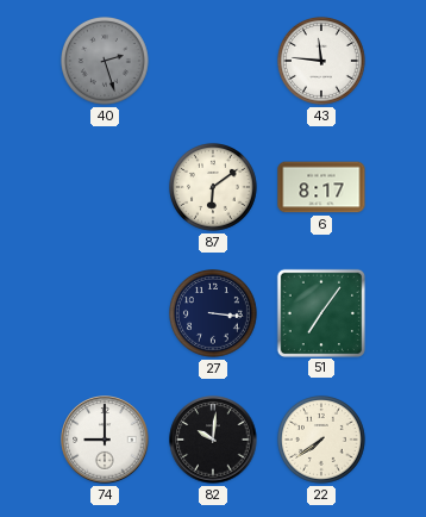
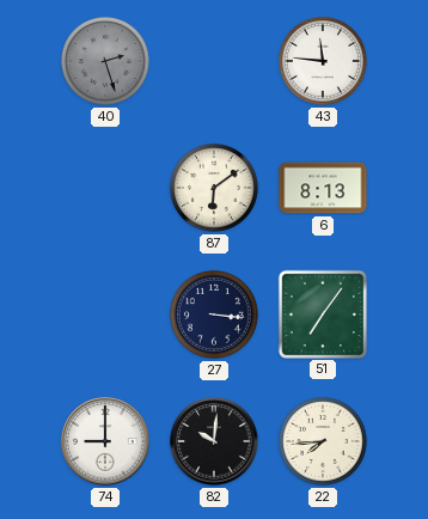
6: 8:17 -> 8:13 (323, 188)
22: 7:39 -> 7:44 (324, 442)
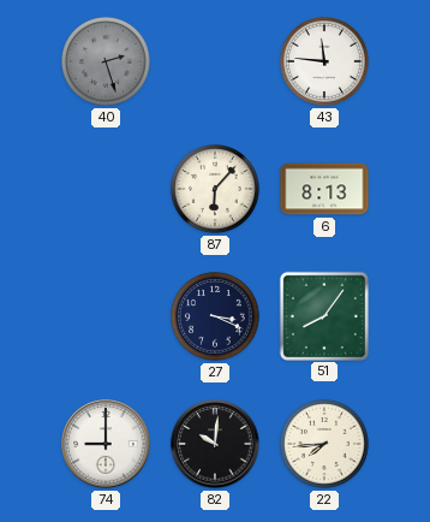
87: 6:09 -> 6:07 (216, 190)
27: 3:16 -> 3:19 (216, 318)
51: 7:06 -> 8:06 (323, 315)
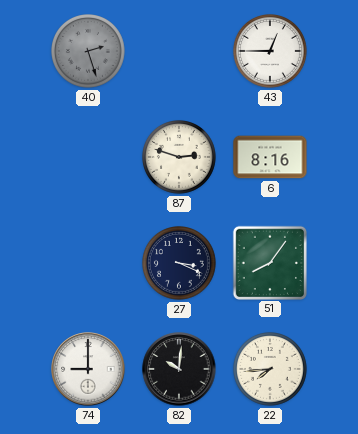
43: 11:46 -> 12:45 (271, 52)
87: 6:07 -> 2:48 (180, 158)
6: 8:13 -> 8:16 (270, 157)
